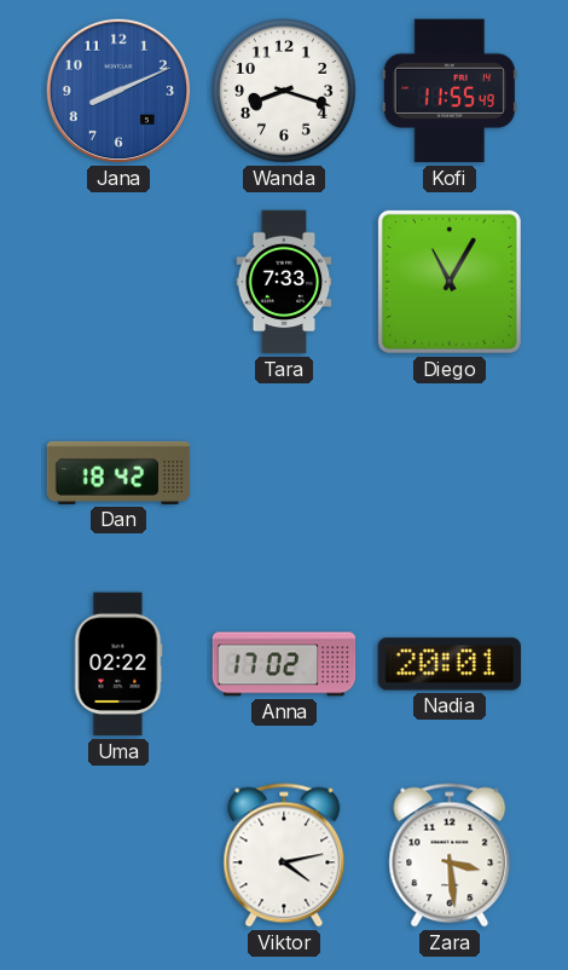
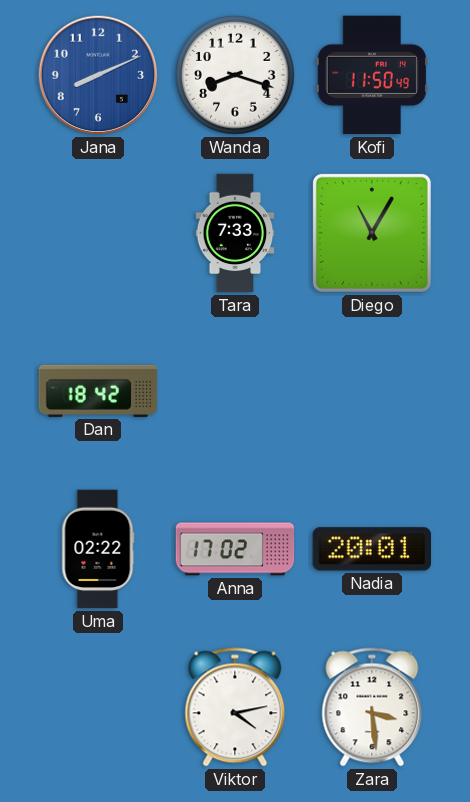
Kofi: 11:55 -> 11:50 (372, 75)
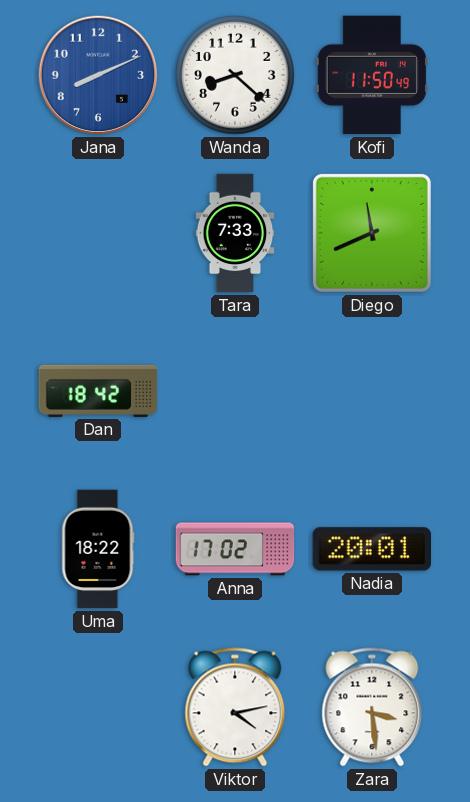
Wanda: 8:18 -> 8:22 (235, 75)
Diego: 11:05 -> 11:41 (372, 233)
Uma: 02:22 -> 18:22 (98, 549)
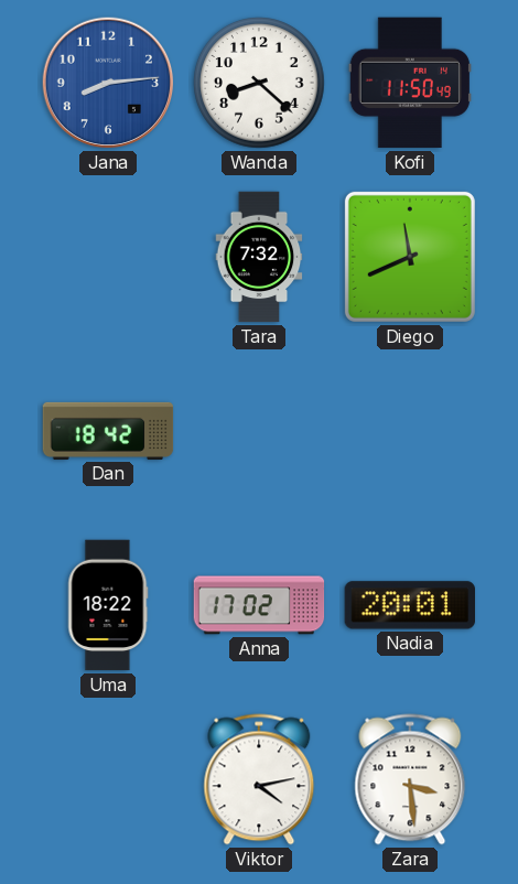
Jana: 8:11 -> 8:14 (108, 83)
Tara: 7:33 -> 7:32 (259, 257)
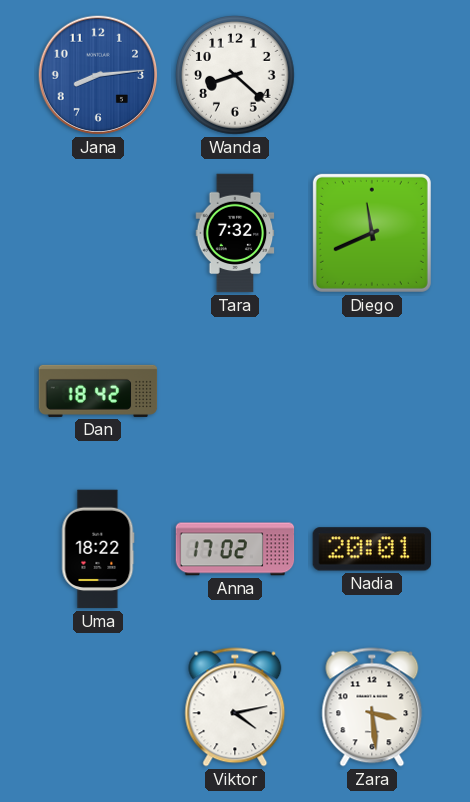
Kofi: 11:50 -> none (410, 83)
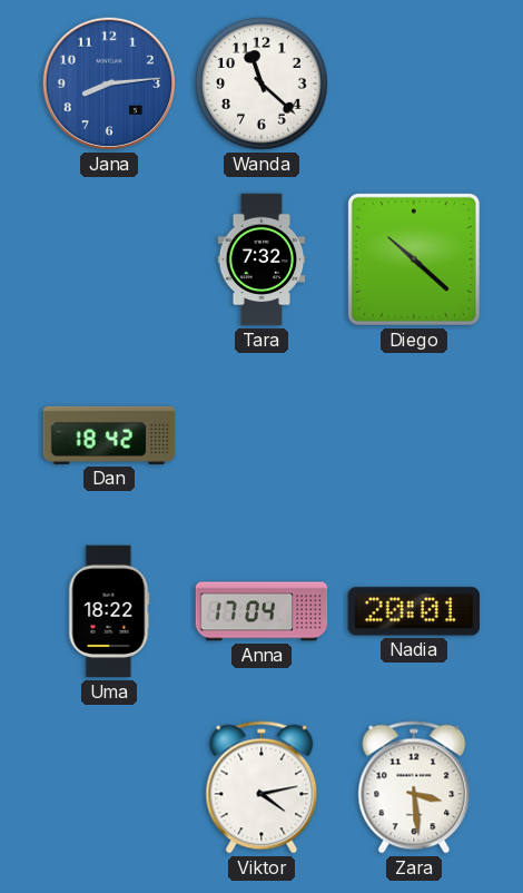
Wanda: 8:22 -> 11:22 (261, 84)
Diego: 11:41 -> 10:22 (414, 259)
Anna: 17:02 -> 17:04 (261, 611)
